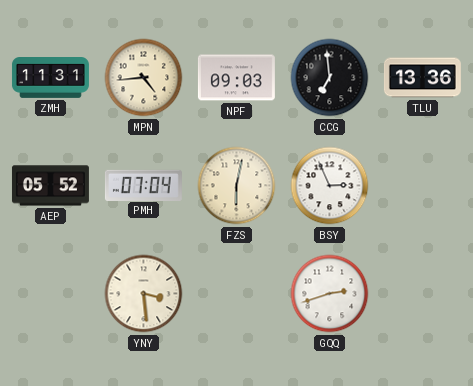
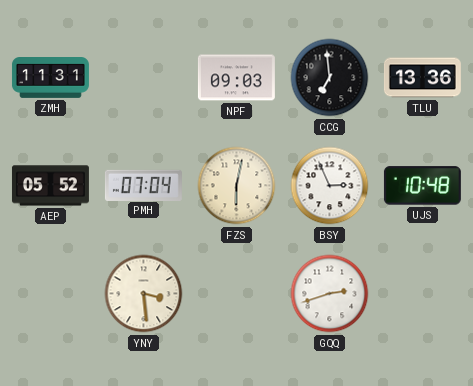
MPN: 4:44 -> none (144, 78)
UJS: none -> 10:48 (422, 186)
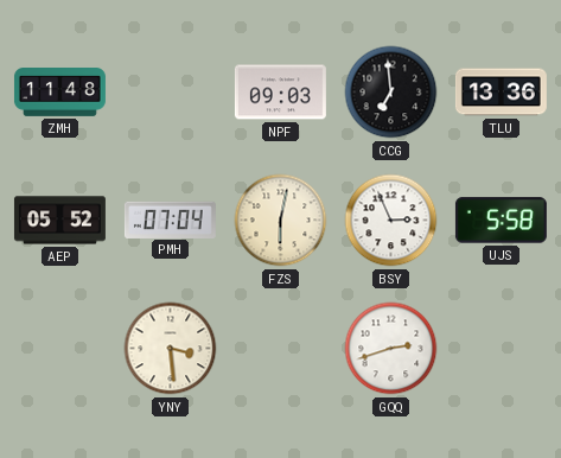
ZMH: 11:31 -> 11:48 (59, 93)
UJS: 10:48 -> 5:58 (501, 221)
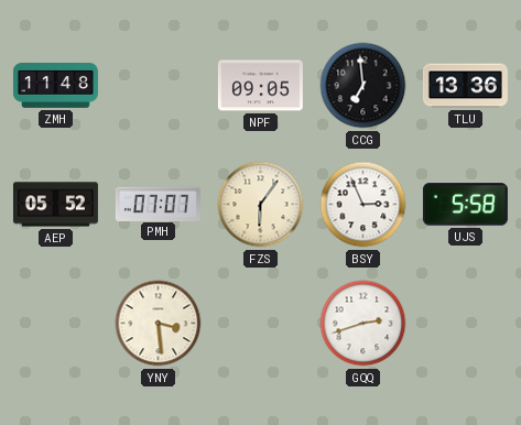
NPF: 09:03 -> 09:05 (260, 86)
PMH: 07:04 -> 07:07 (158, 204)
FZS: 6:02 -> 6:06 (261, 205)
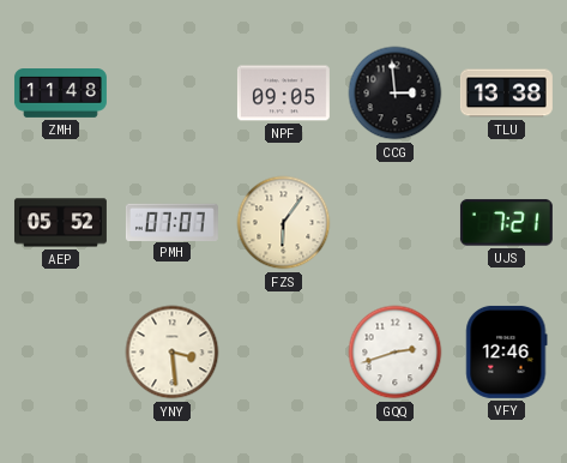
CCG: 6:59 -> 2:59 (396, 94)
TLU: 13:36 -> 13:38 (506, 94)
BSY: 2:56 -> none (363, 205)
UJS: 5:58 -> 7:21 (506, 223)
VFY: none -> 12:46 (507, 351)
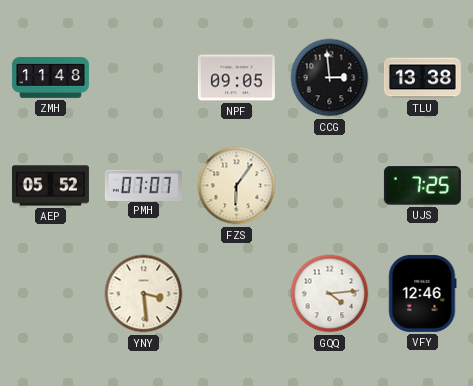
UJS: 7:21 -> 7:25 (422, 186)
GQQ: 2:42 -> 4:14 (330, 294)
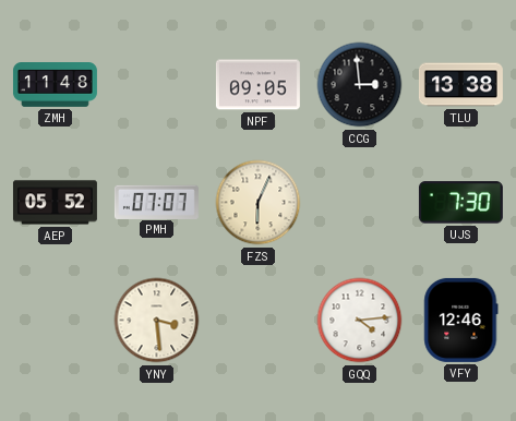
FZS: 6:06 -> 6:04 (259, 203)
UJS: 7:25 -> 7:30 (460, 203)
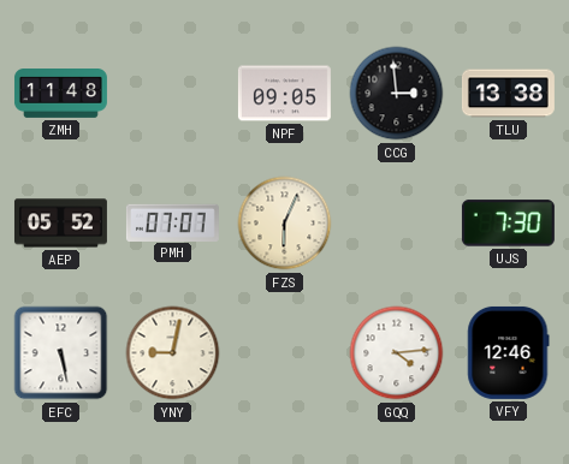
EFC: none -> 5:28 (61, 353)
YNY: 3:29 -> 9:02 (173, 353)
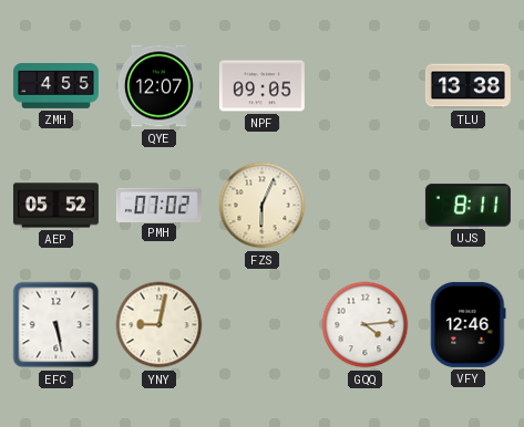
ZMH: 11:48 -> 4:55 (55, 86)
QYE: none -> 12:07 (158, 86)
CCG: 2:59 -> none (397, 94)
PMH: 07:07 -> 07:02 (158, 205)
UJS: 7:30 -> 8:11 (468, 206)
